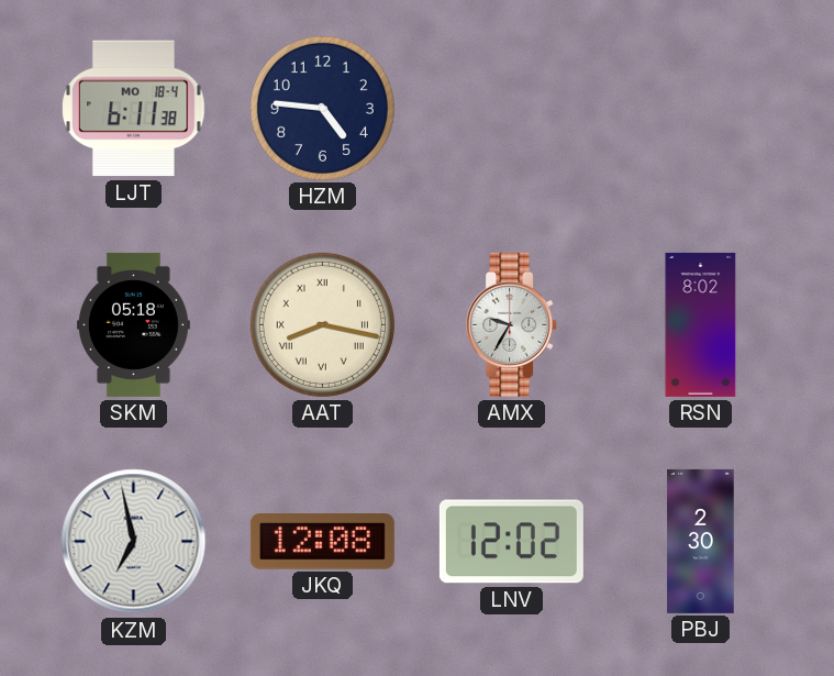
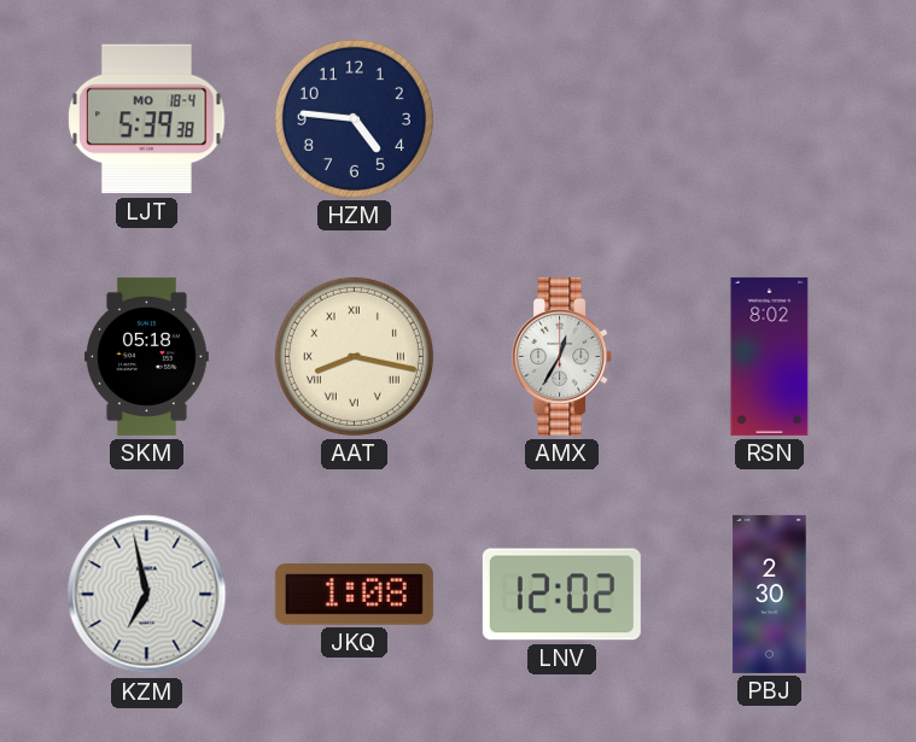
LJT: 6:11 -> 5:39 (147, 119)
AMX: 9:35 -> 12:35 (562, 356)
JKQ: 12:08 -> 1:08 (354, 595)
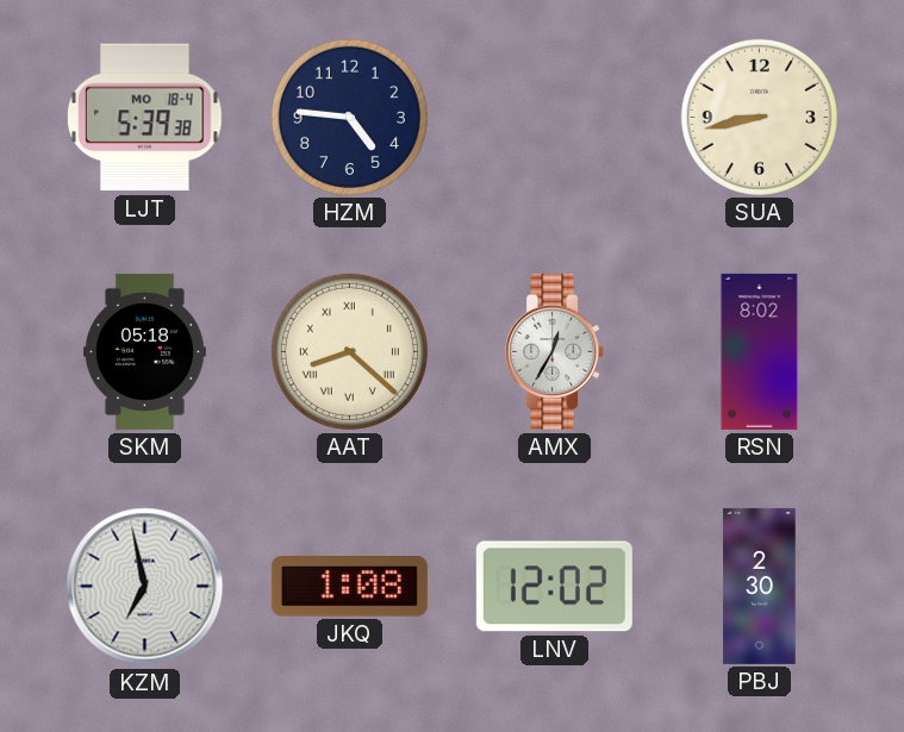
SUA: none -> 8:43 (759, 117)
AAT: 8:17 -> 8:22 (349, 351)
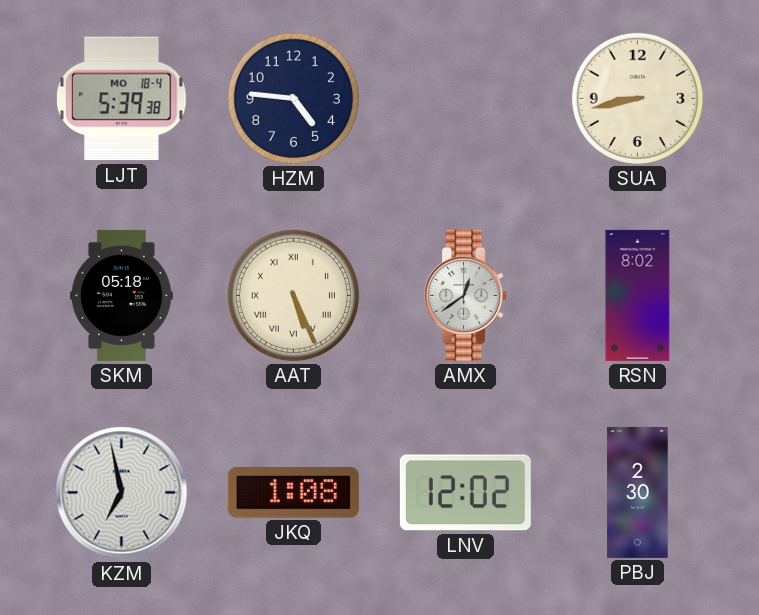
AAT: 8:22 -> 5:26 (293, 295)
AMX: 12:35 -> 12:39 (466, 295)
